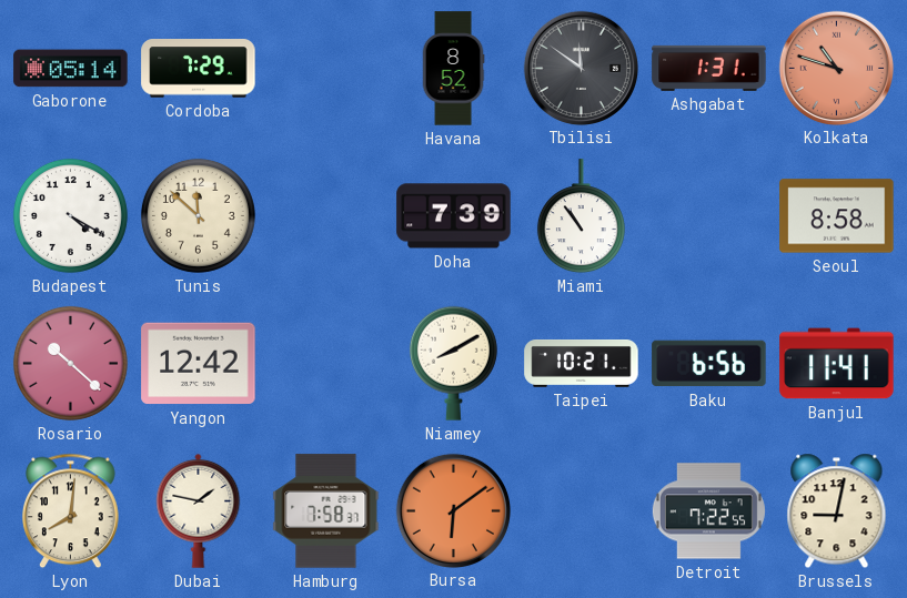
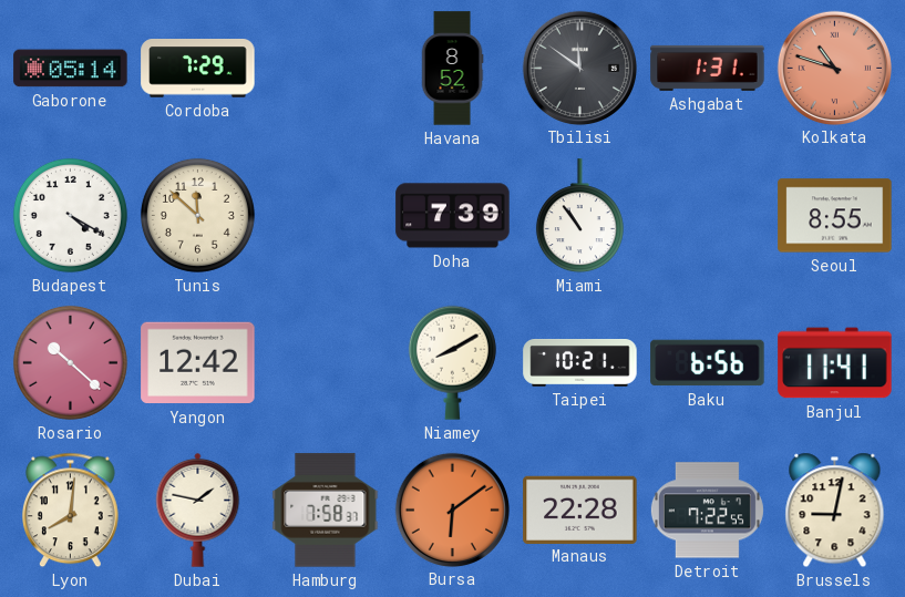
Seoul: 8:58 -> 8:55 (835, 216)
Manaus: none -> 22:28 (580, 509)
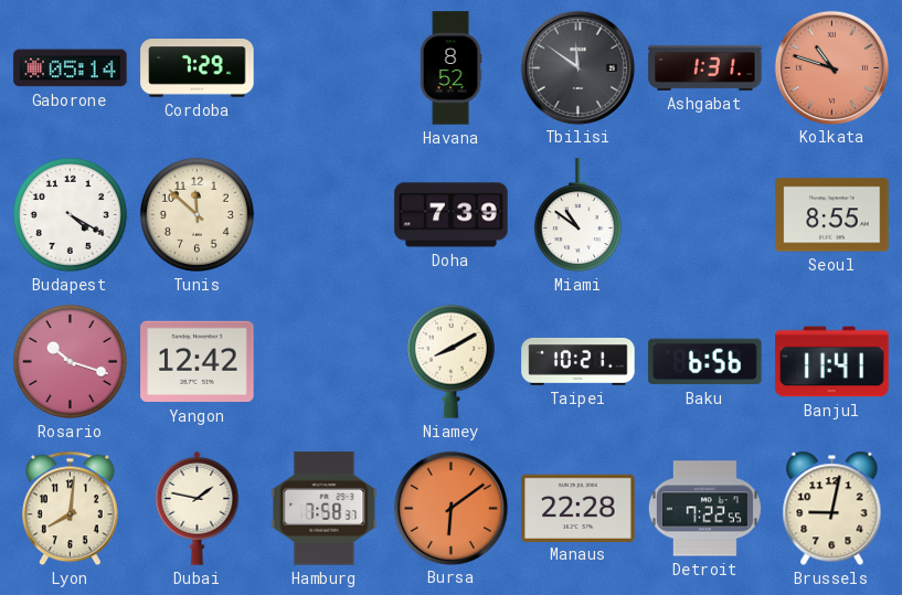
Miami: 10:54 -> 10:51 (577, 215)
Rosario: 10:22 -> 10:18 (70, 361)
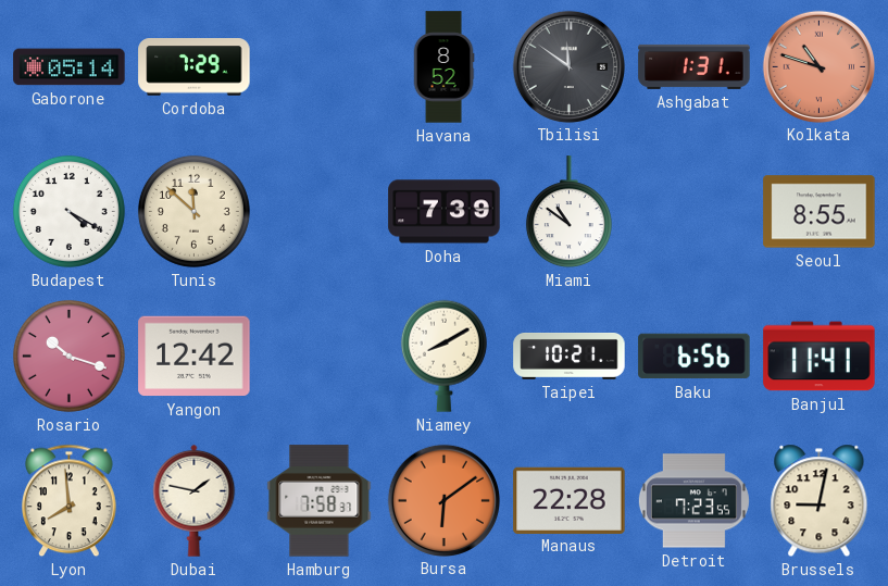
Lyon: 8:01 -> 7:59 (70, 501)
Detroit: 7:22 -> 7:23 (693, 501)
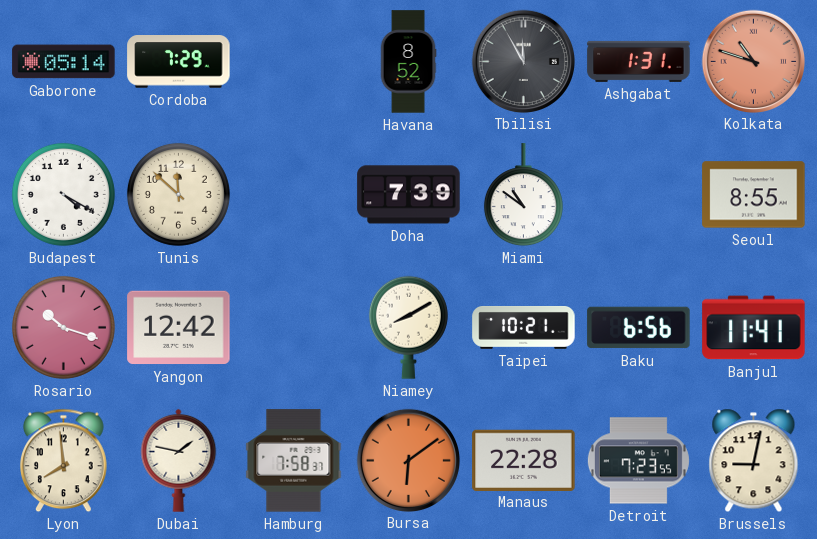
Tbilisi: 11:51 -> 11:55 (523, 61)
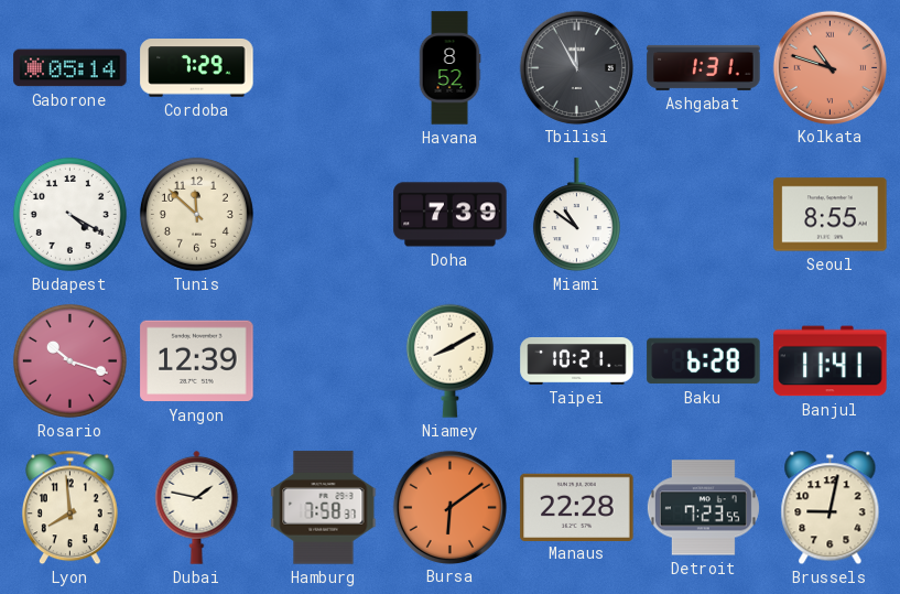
Yangon: 12:42 -> 12:39 (197, 361)
Baku: 6:56 -> 6:28 (704, 361)
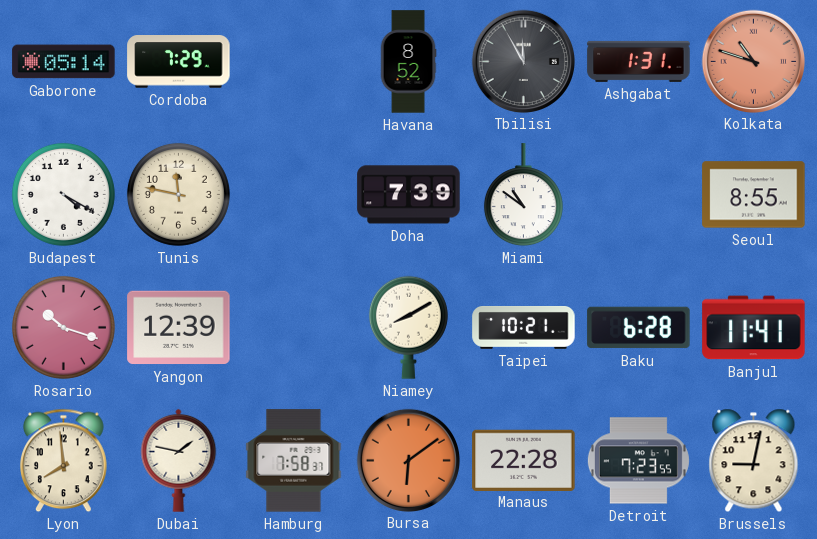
Tunis: 11:52 -> 11:47 (178, 194)
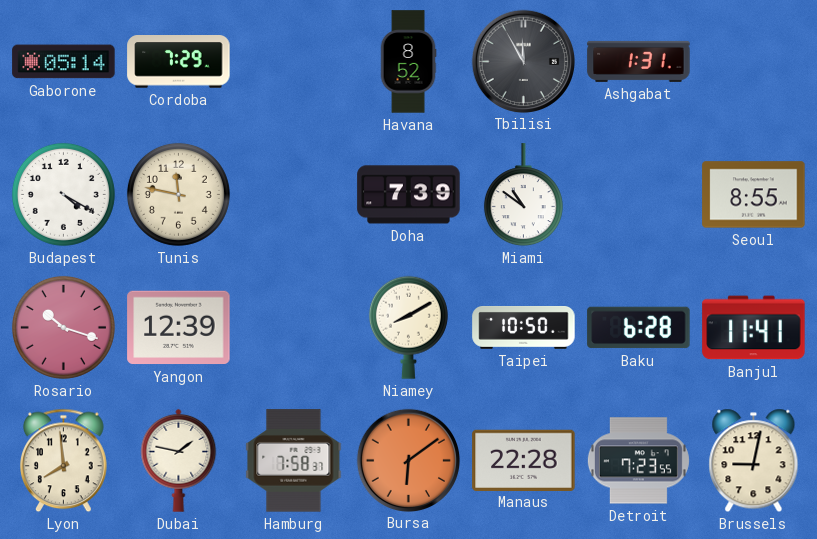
Kolkata: 10:48 -> none (753, 61)
Taipei: 10:21 -> 10:50 (524, 328)
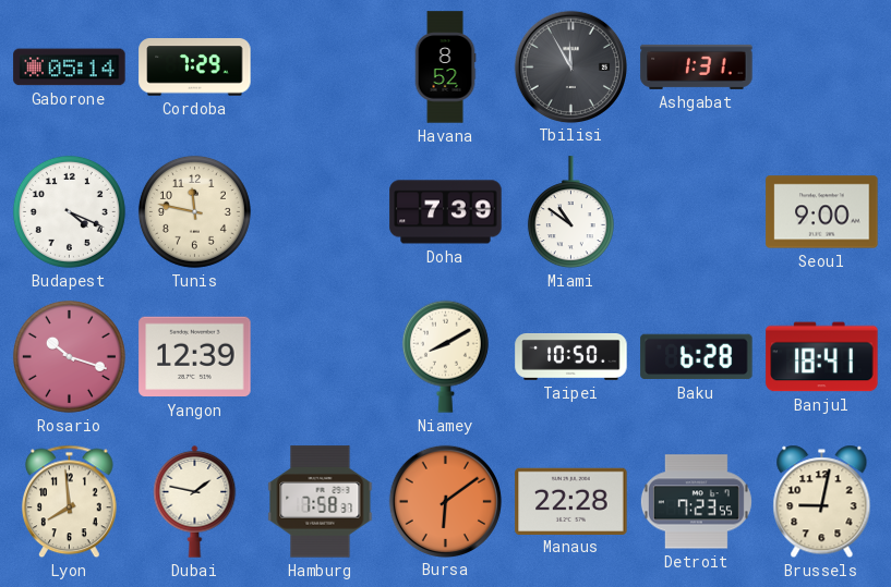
Budapest: 4:20 -> 4:19 (69, 211)
Seoul: 8:55 -> 9:00 (822, 212)
Banjul: 11:41 -> 18:41 (822, 357)
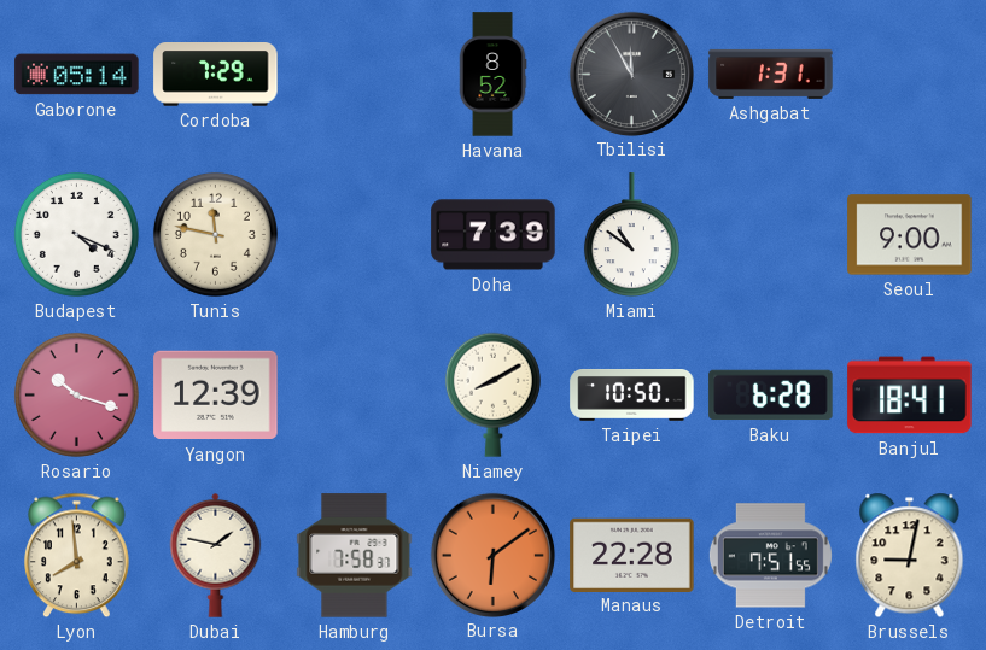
Detroit: 7:23 -> 7:51 (770, 556)
